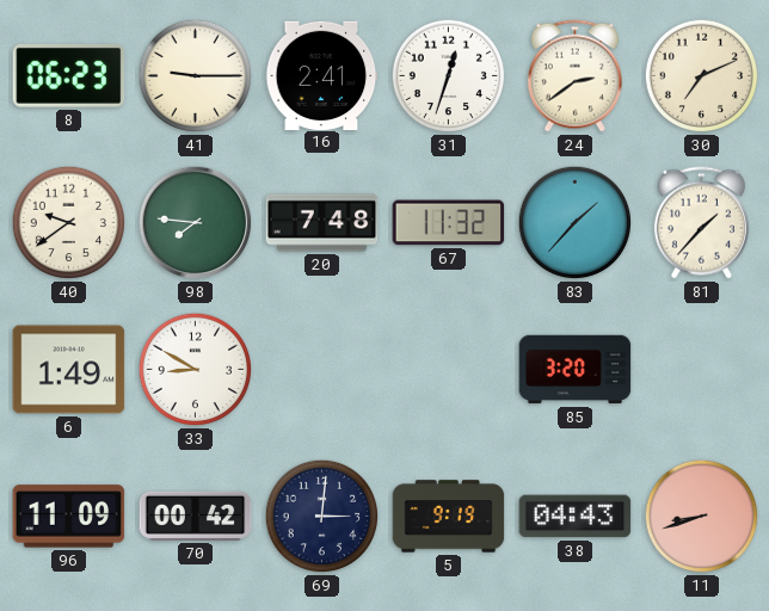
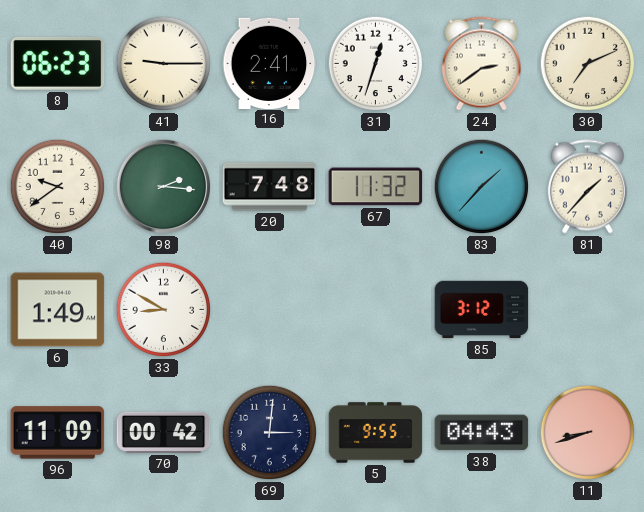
98: 7:46 -> 2:16 (164, 187)
85: 3:20 -> 3:12 (482, 310)
5: 9:19 -> 9:55 (376, 433)
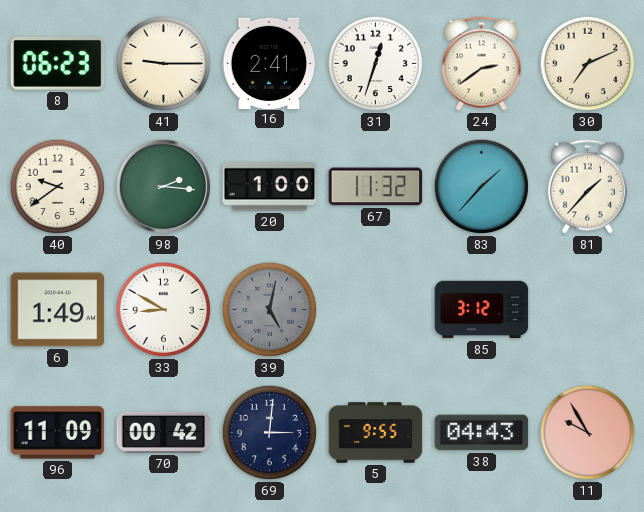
20: 7:48 -> 1:00 (270, 187)
39: none -> 5:02 (270, 310)
11: 8:42 -> 9:55 (588, 433)
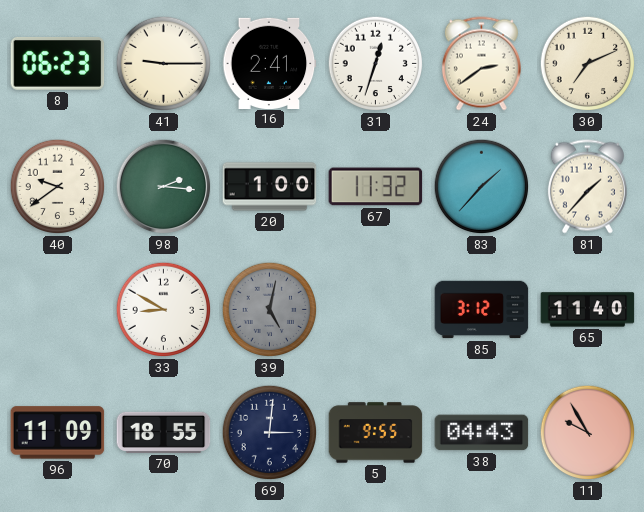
6: 1:49 -> none (58, 310)
65: none -> 11:40 (588, 310)
70: 00:42 -> 18:55 (164, 432)
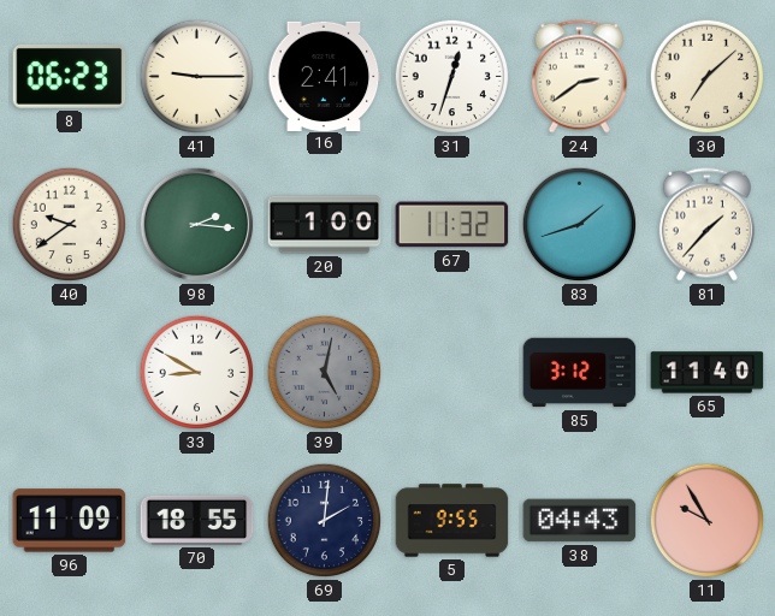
30: 7:11 -> 7:08 (708, 77)
83: 1:37 -> 1:42 (580, 225)
69: 3:01 -> 2:01 (325, 521)
